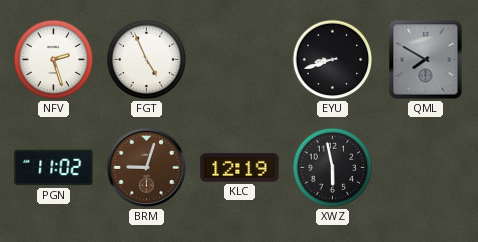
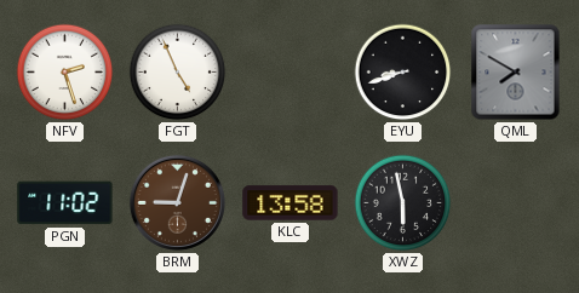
KLC: 12:19 -> 13:58 (291, 203)
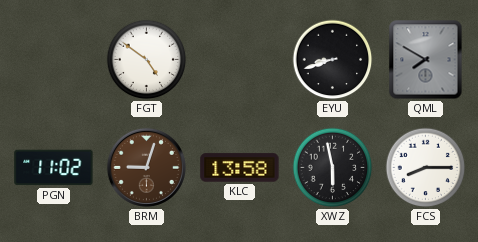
NFV: 2:27 -> none (65, 73)
FGT: 4:56 -> 4:51 (147, 60)
FCS: none -> 8:15 (426, 168)
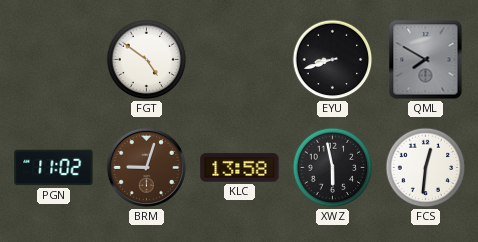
FCS: 8:15 -> 12:31 (426, 168)
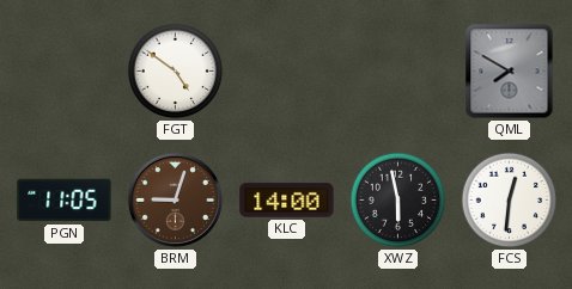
EYU: 8:42 -> none (333, 60)
PGN: 11:02 -> 11:05 (65, 201)
KLC: 13:58 -> 14:00 (287, 201)
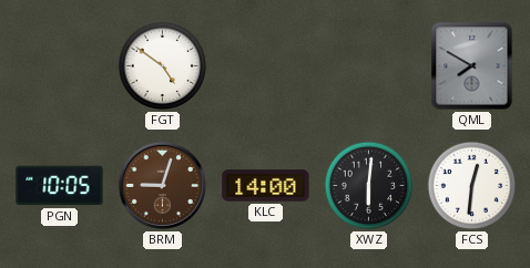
PGN: 11:05 -> 10:05 (60, 186)
XWZ: 5:58 -> 6:01 (369, 186)
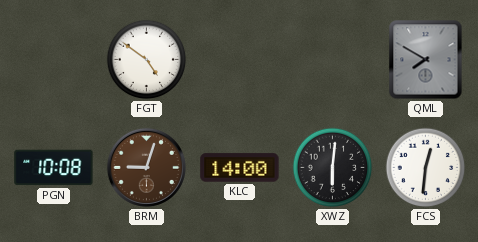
PGN: 10:05 -> 10:08 (54, 168)
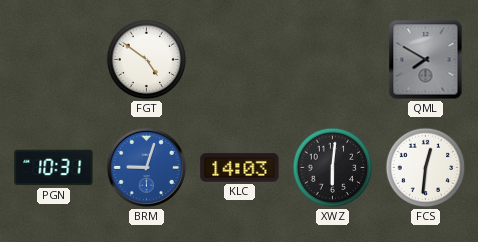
PGN: 10:08 -> 10:31 (54, 168)
BRM dial: brown -> blue (146, 167)
KLC: 14:00 -> 14:03 (240, 168)
